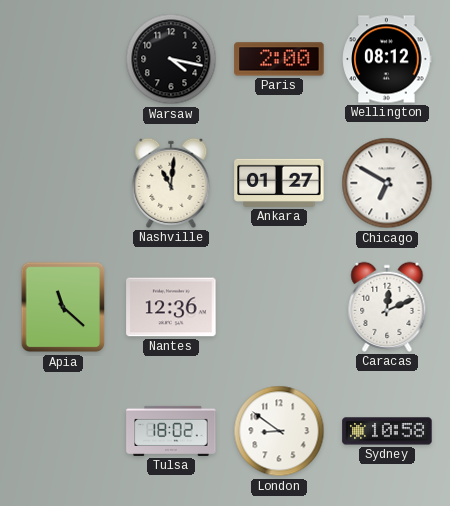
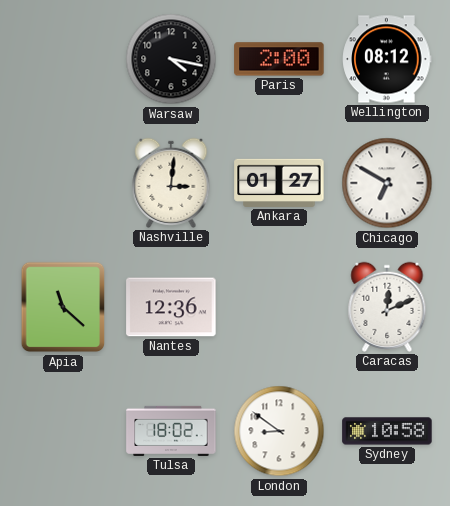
Nashville: 11:01 -> 3:01 (171, 183)
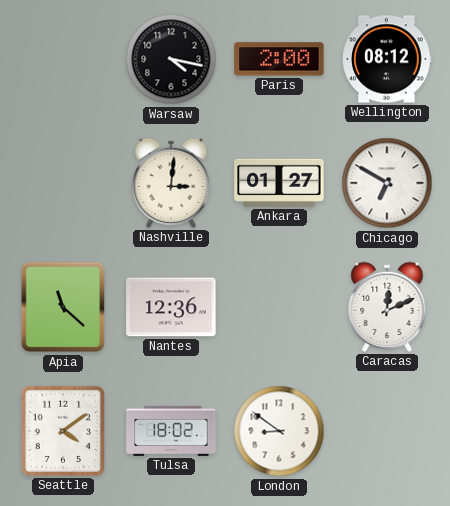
Seattle: none -> 4:09 (63, 431)
Sydney: 10:58 -> none (387, 431)
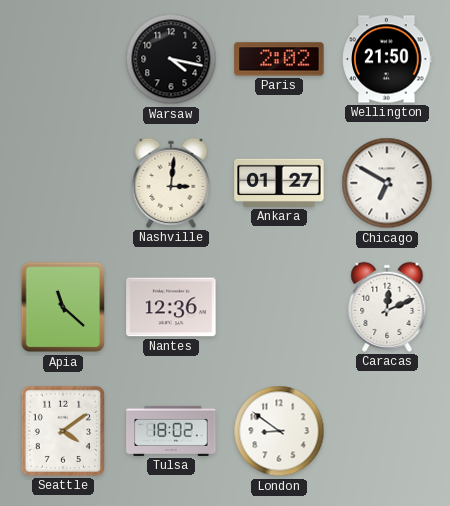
Paris: 2:00 -> 2:02 (279, 59)
Wellington: 08:12 -> 21:50 (387, 59)
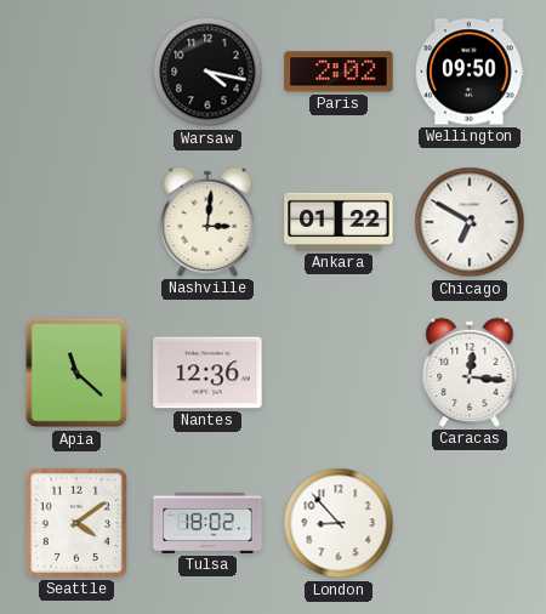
Wellington: 21:50 -> 09:50 (470, 72)
Ankara: 01:27 -> 01:22 (339, 222)
Caracas: 12:11 -> 12:16 (470, 373)
London: 8:51 -> 8:53 (339, 523)
